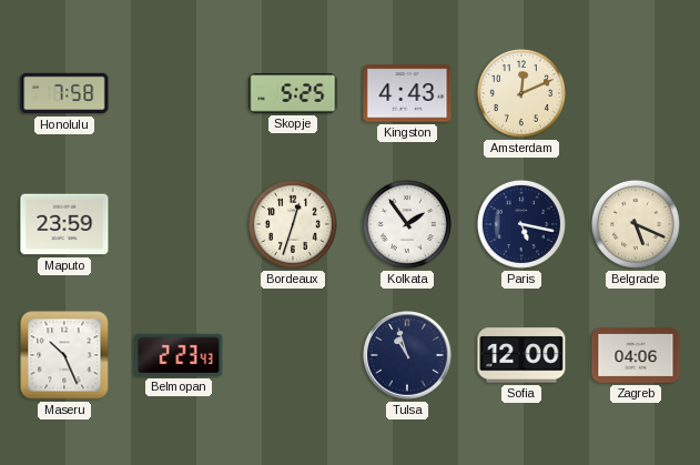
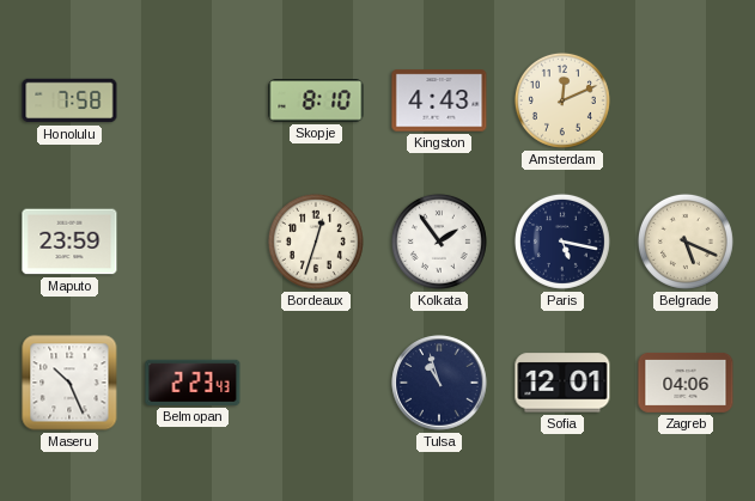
Skopje: 5:25 -> 8:10 (316, 100)
Sofia: 12:00 -> 12:01 (562, 383)
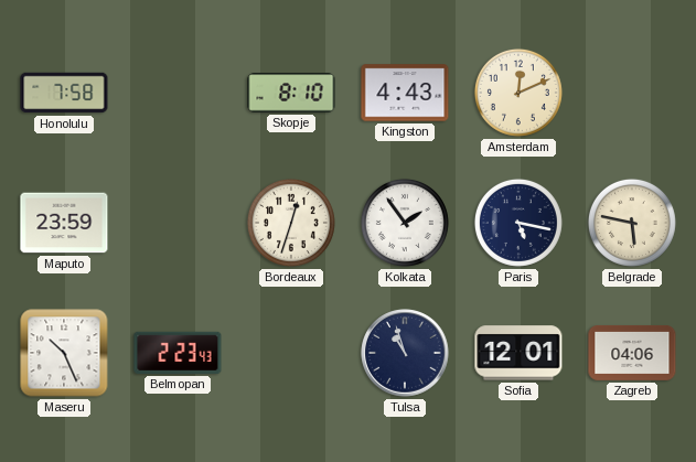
Belgrade: 5:19 -> 5:47 (632, 223)
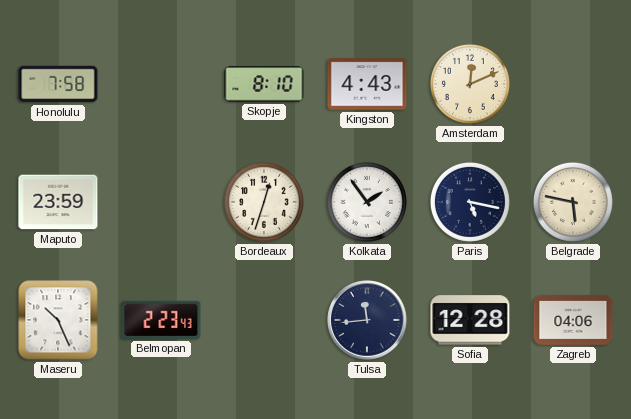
Tulsa: 10:57 -> 11:44 (367, 320)
Sofia: 12:01 -> 12:28 (470, 320)
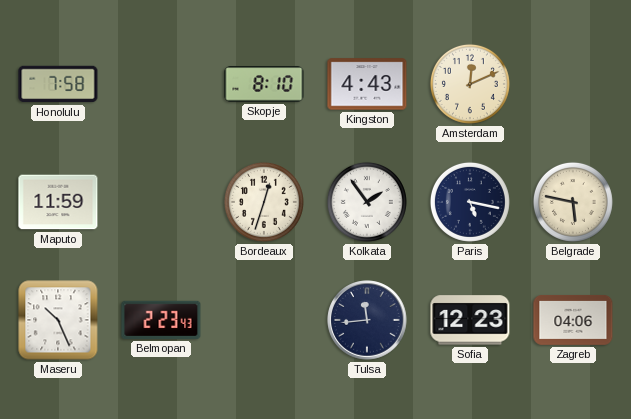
Maputo: 23:59 -> 11:59 (58, 202)
Sofia: 12:28 -> 12:23 (470, 320)
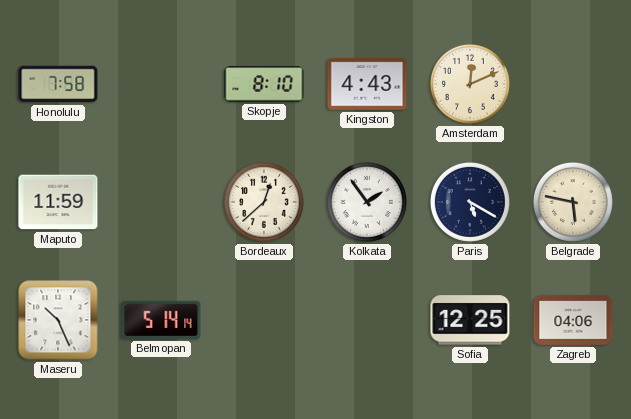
Bordeaux: 12:33 -> 12:38 (264, 202)
Paris: 5:17 -> 5:20 (470, 202)
Belmopan: 2:23 -> 5:14 (161, 320)
Tulsa: 11:44 -> none (367, 320)
Sofia: 12:23 -> 12:25 (470, 320)
